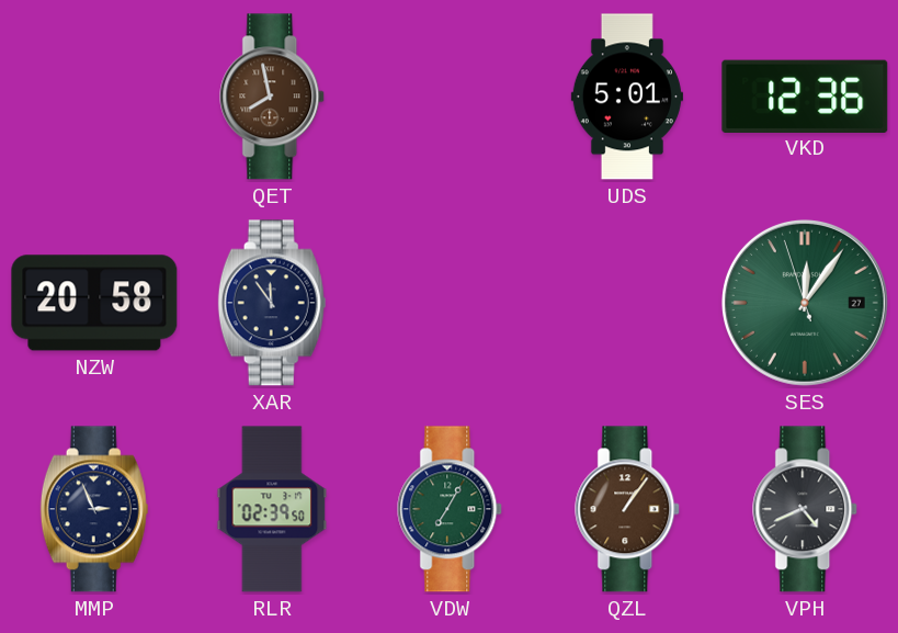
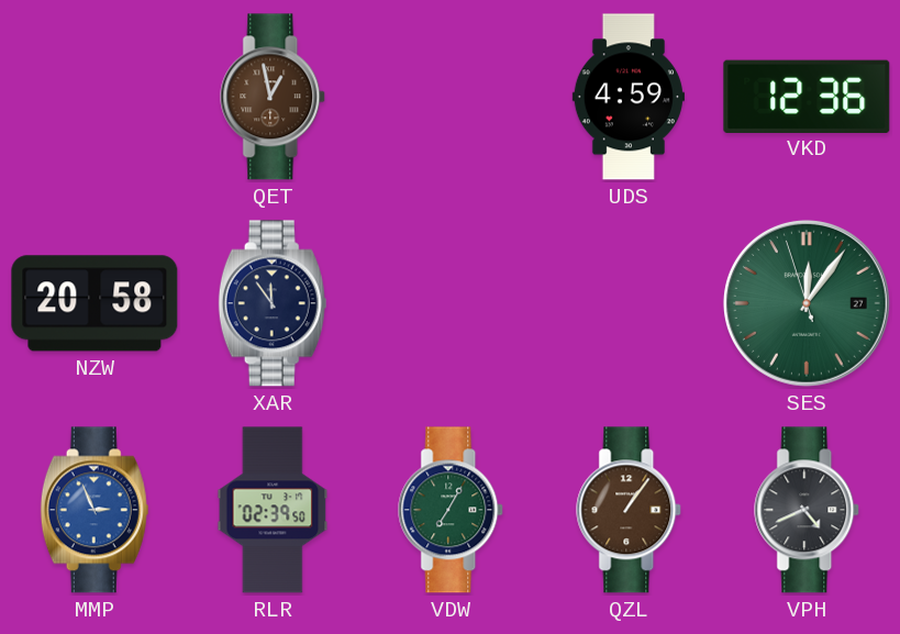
QET: 7:58 -> 12:58 (274, 97)
UDS: 5:01 -> 4:59 (629, 97)
MMP dial: navy -> blue (95, 510)
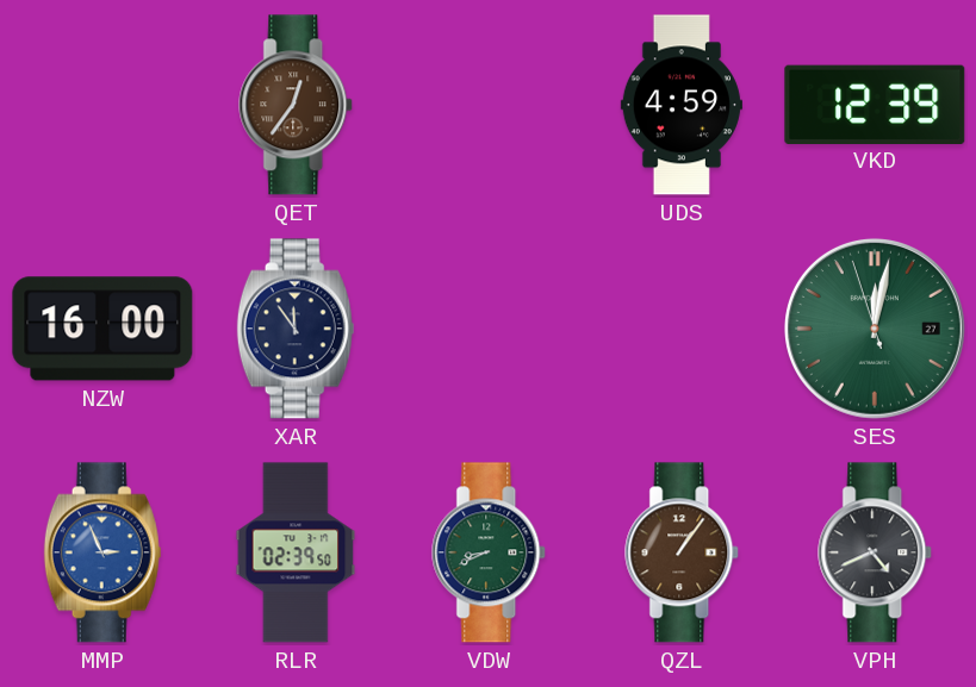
QET: 12:58 -> 12:36 (297, 105)
VKD: 12:36 -> 12:39 (875, 104)
NZW: 20:58 -> 16:00 (102, 329)
SES: 12:05 -> 12:01 (875, 329)
VDW: 7:05 -> 8:41 (490, 552)
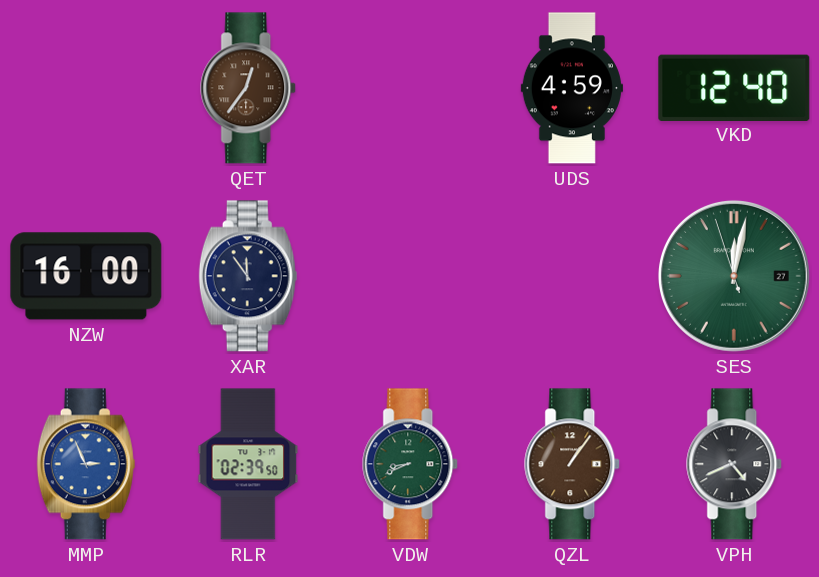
VKD: 12:39 -> 12:40 (734, 87)
